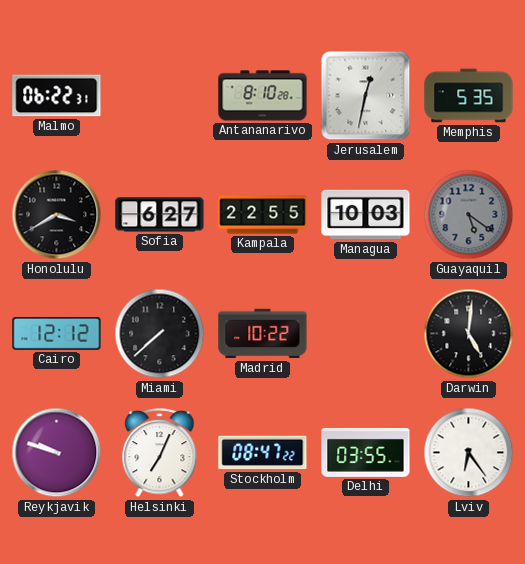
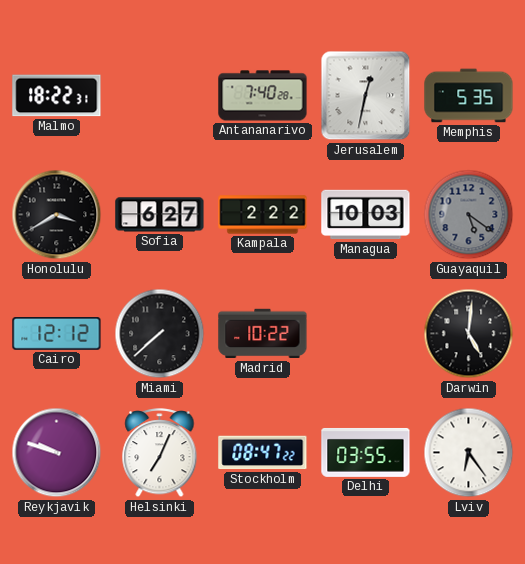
Malmo: 06:22 -> 18:22 (57, 96)
Antananarivo: 8:10 -> 7:40 (263, 96)
Kampala: 22:55 -> 2:22 (263, 215)
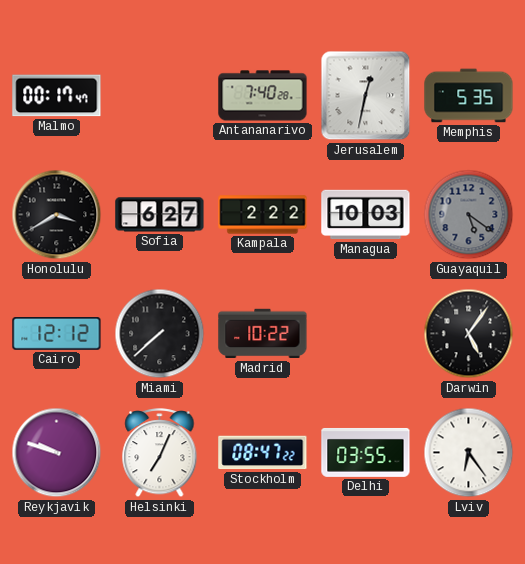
Malmo: 18:22 -> 00:17 (57, 96)
Darwin: 5:01 -> 5:06 (469, 334)
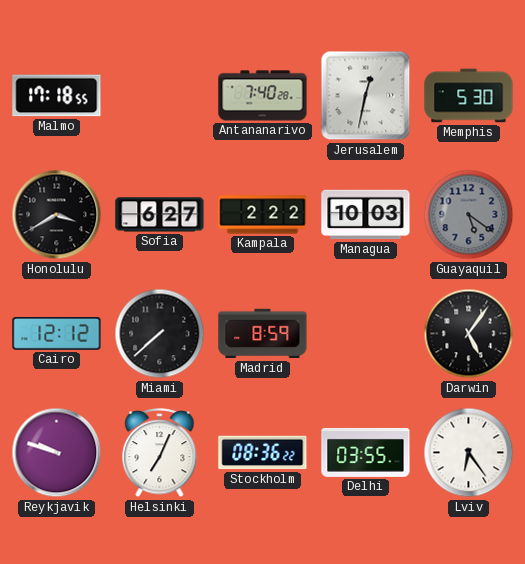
Malmo: 00:17 -> 17:18 (57, 96)
Memphis: 5:35 -> 5:30 (469, 96)
Madrid: 10:22 -> 8:59 (263, 334)
Stockholm: 08:47 -> 08:36 (263, 453)
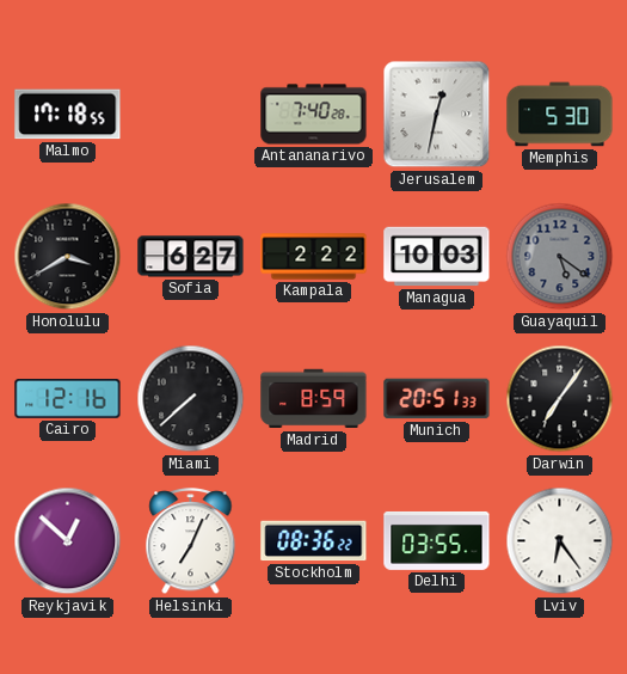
Cairo: 12:12 -> 12:16 (68, 399)
Munich: none -> 20:51 (437, 399)
Darwin: 5:06 -> 7:06 (560, 399)
Reykjavik: 9:48 -> 12:52 (68, 541)
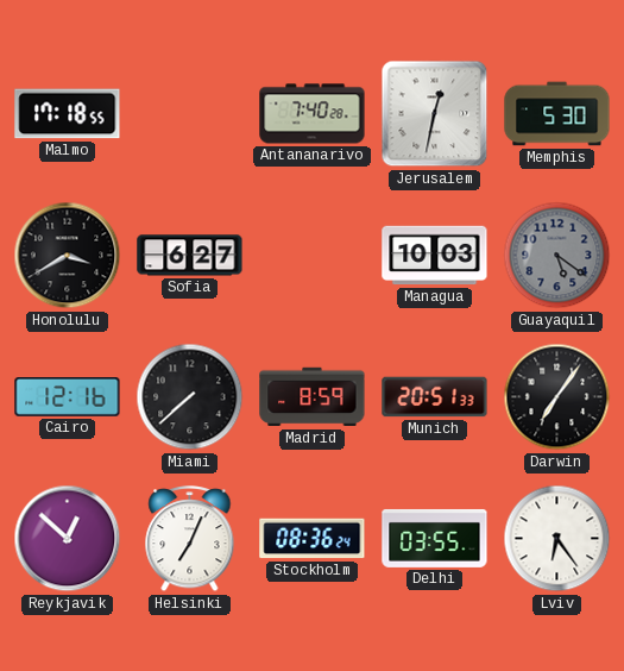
Kampala: 2:22 -> none (314, 257)
Stockholm: 08:36:22 -> 08:36:24 (313, 539)
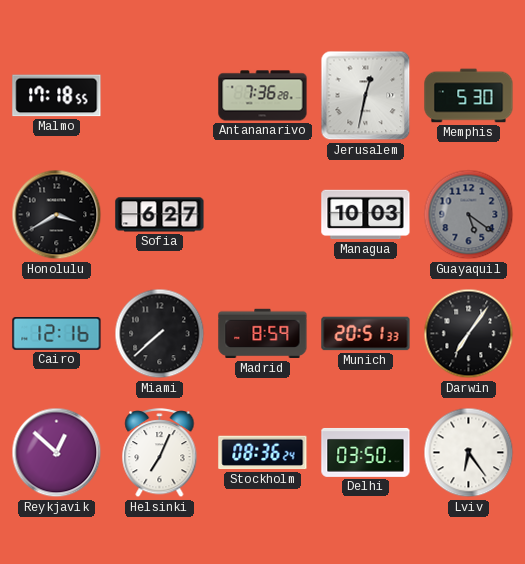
Antananarivo: 7:40 -> 7:36 (263, 96)
Delhi: 03:55 -> 03:50 (366, 452)
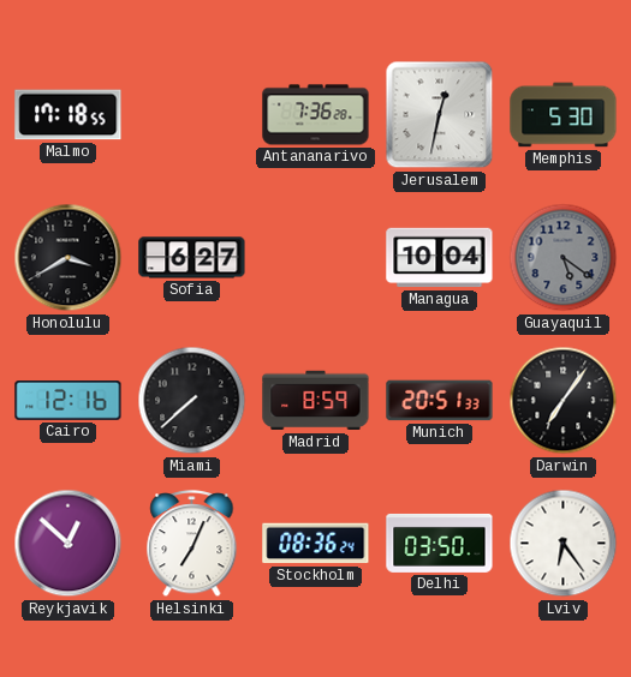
Managua: 10:03 -> 10:04 (440, 258)
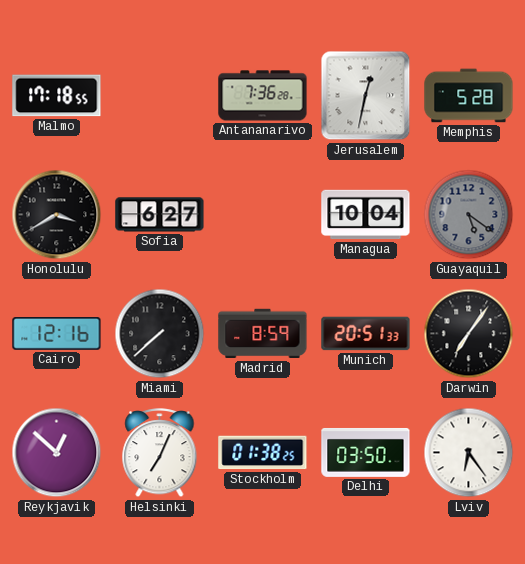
Memphis: 5:30 -> 5:28 (469, 96)
Stockholm: 08:36 -> 01:38 (263, 453)
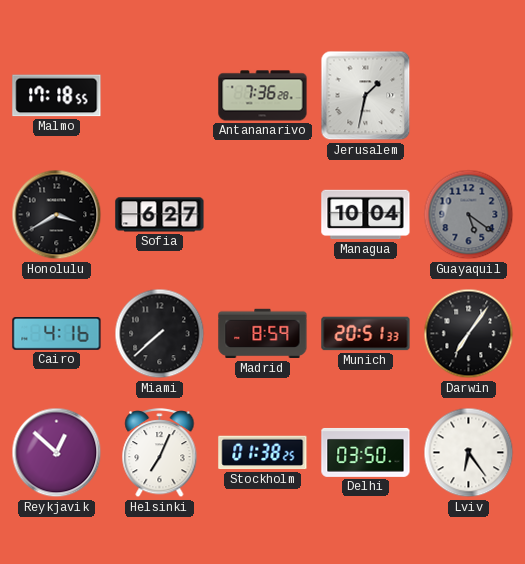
Jerusalem: 12:32 -> 1:32 (366, 96)
Memphis: 5:28 -> none (469, 96)
Cairo: 12:16 -> 4:16 (57, 334)
